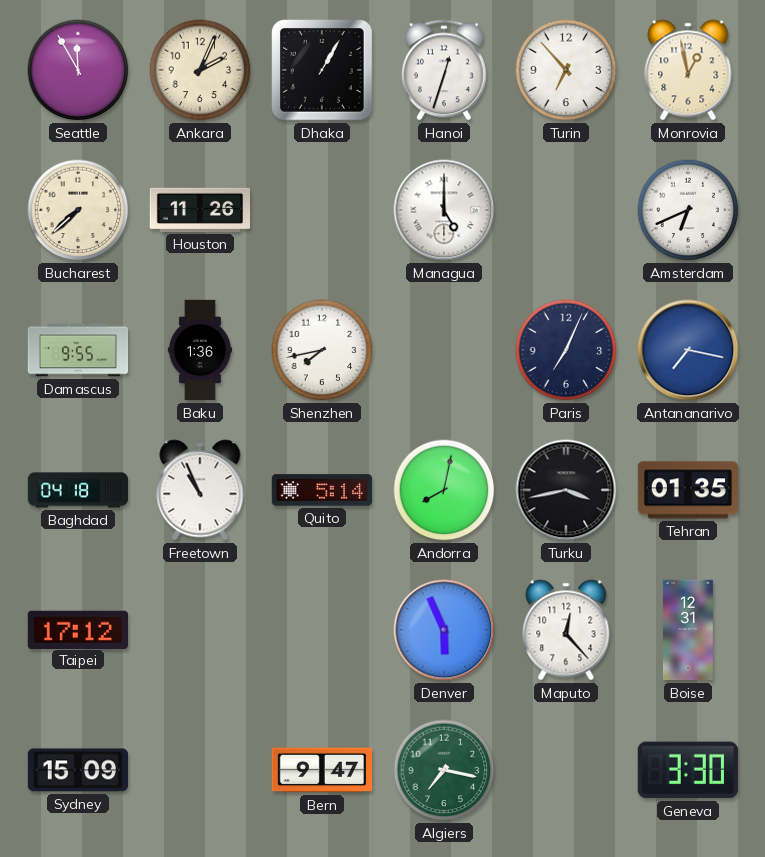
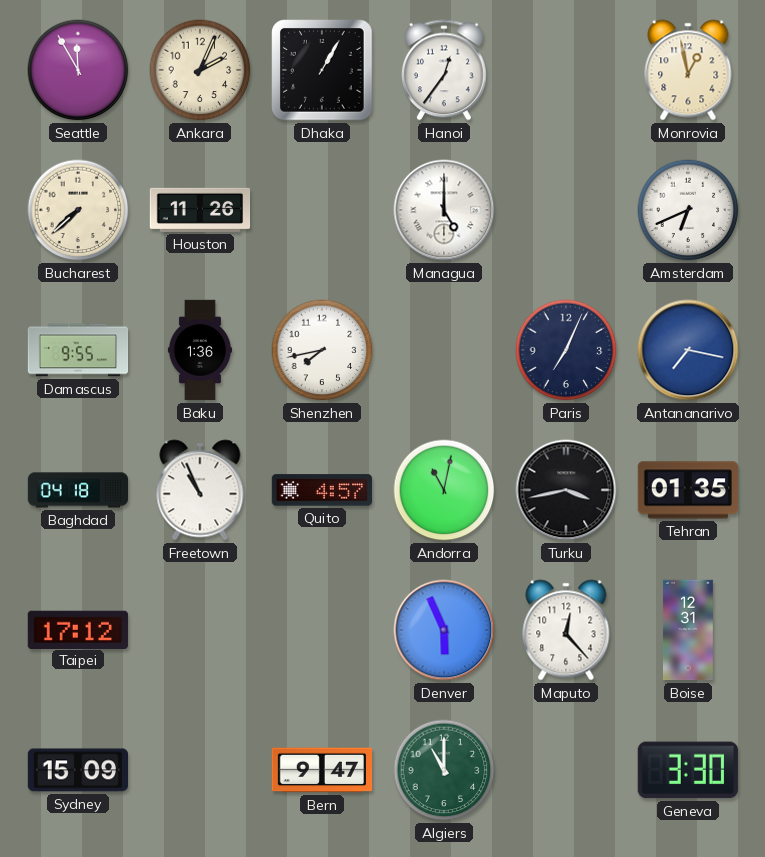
Hanoi: 12:33 -> 12:36 (445, 70)
Turin: 6:53 -> none (566, 70)
Quito: 5:14 -> 4:57 (321, 490)
Andorra: 8:02 -> 11:02 (444, 490)
Algiers: 7:17 -> 11:00 (444, 770)
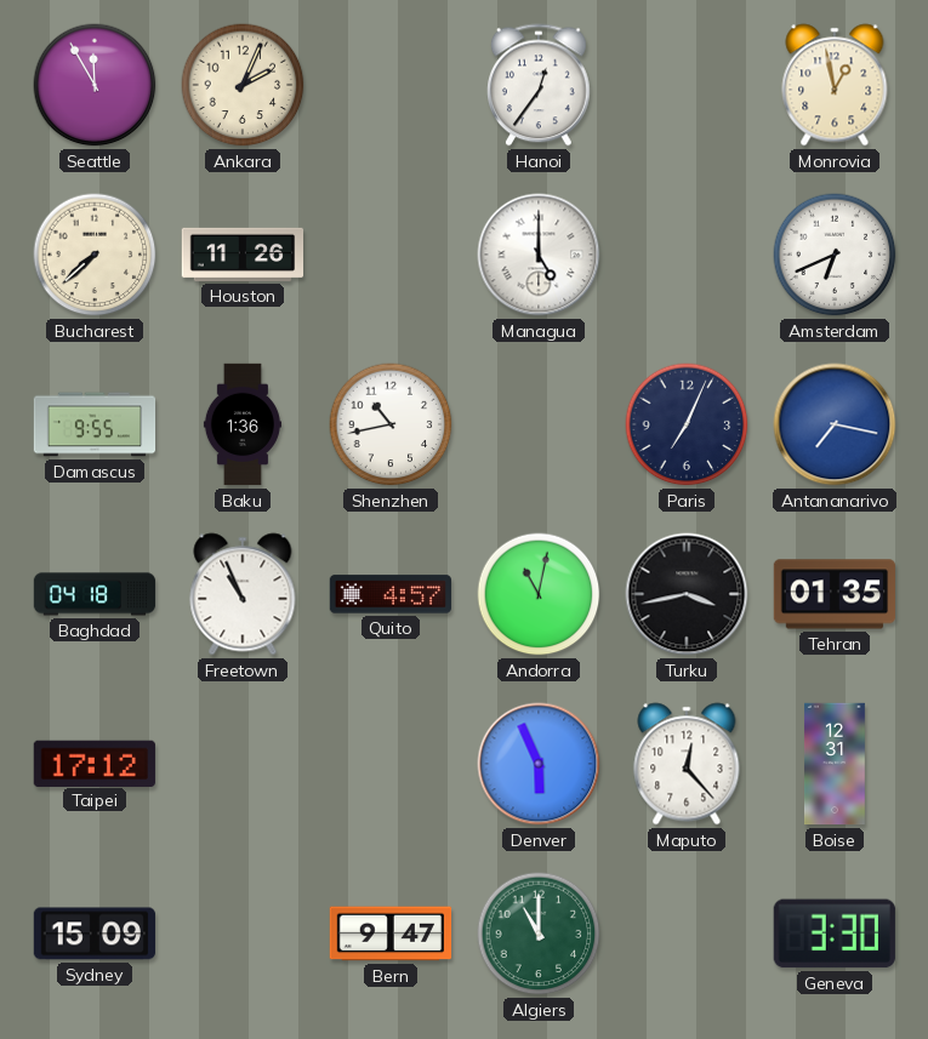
Dhaka: 1:05 -> none (322, 70)
Shenzhen: 7:43 -> 10:43 (391, 424)
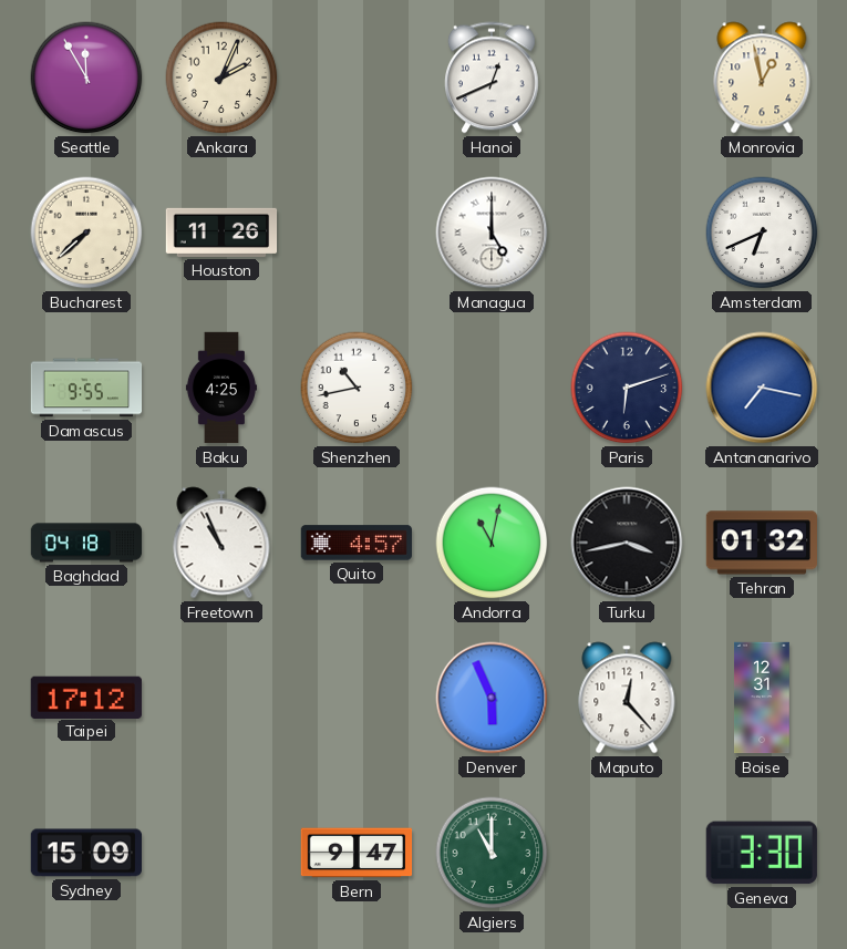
Hanoi: 12:36 -> 12:41 (493, 78)
Baku: 1:36 -> 4:25 (221, 388)
Paris: 7:04 -> 6:12 (627, 388)
Tehran: 01:35 -> 01:32 (762, 543)
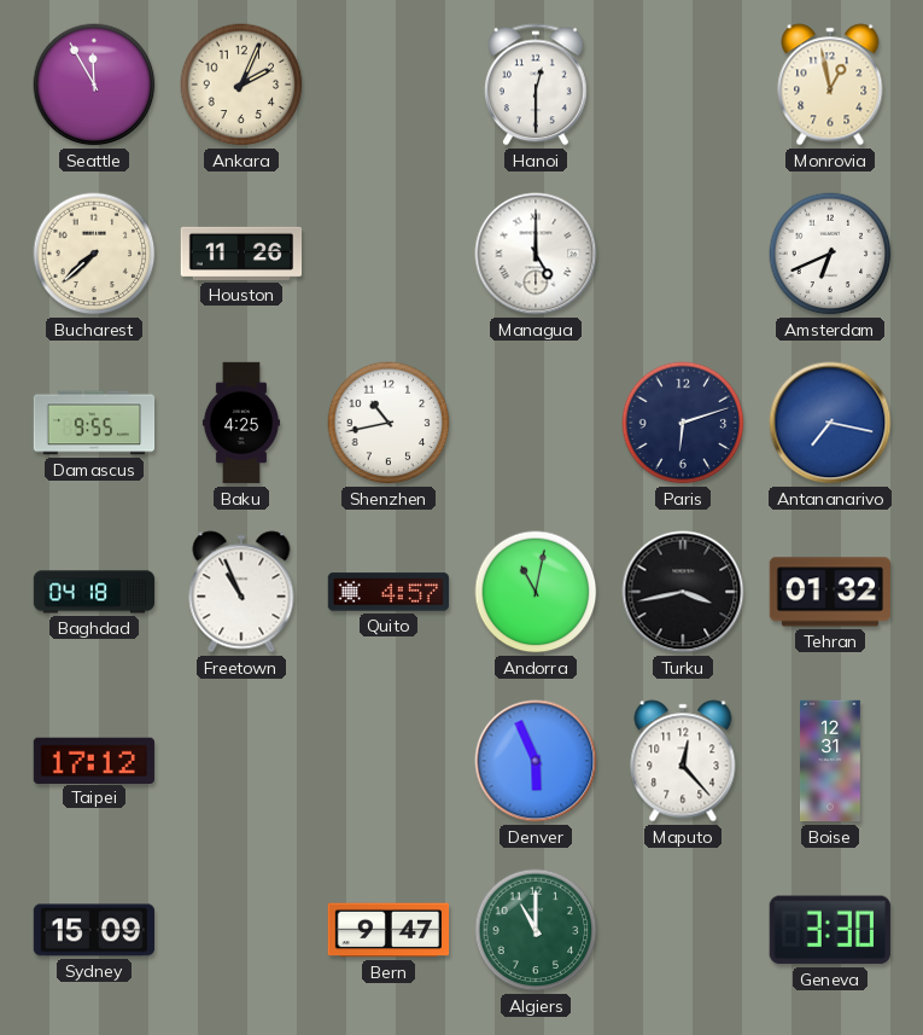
Hanoi: 12:41 -> 12:30 (537, 85)
